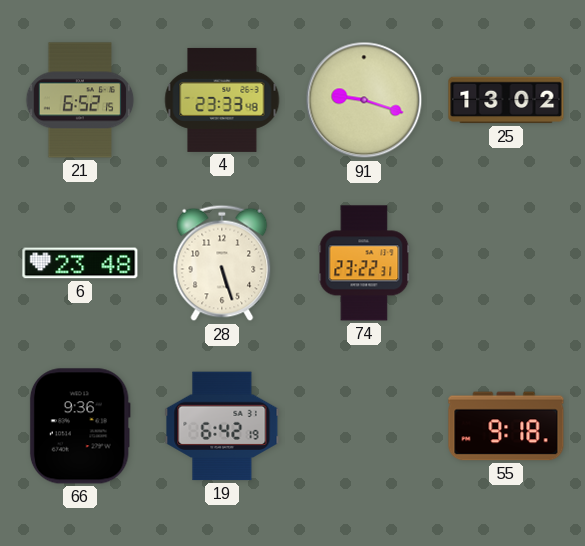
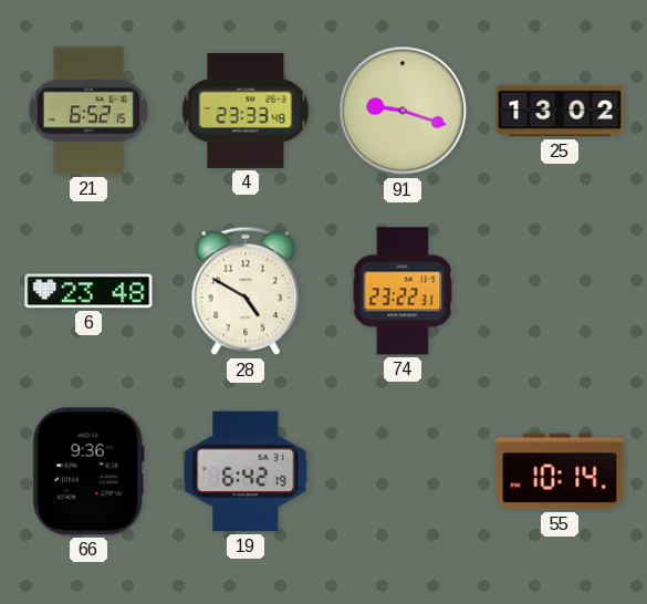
28: 5:27 -> 4:50 (246, 291)
55: 9:18 -> 10:14 (560, 471)
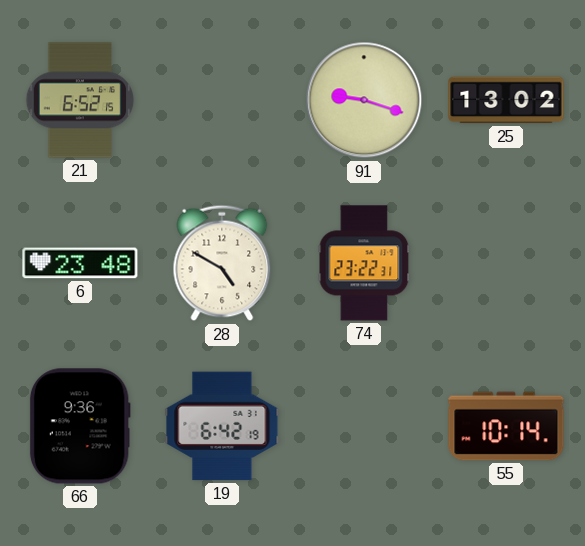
4: 23:33 -> none (246, 111)
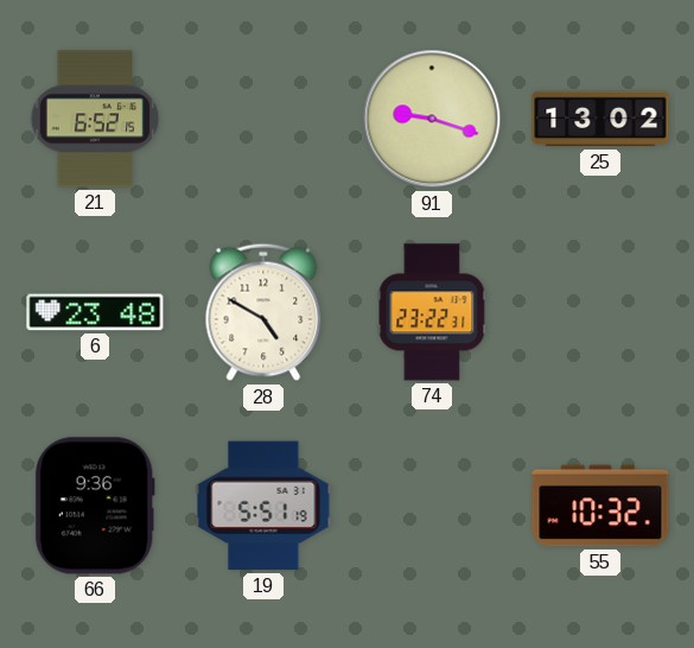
19: 6:42 -> 5:51 (263, 506)
55: 10:14 -> 10:32 (600, 506)
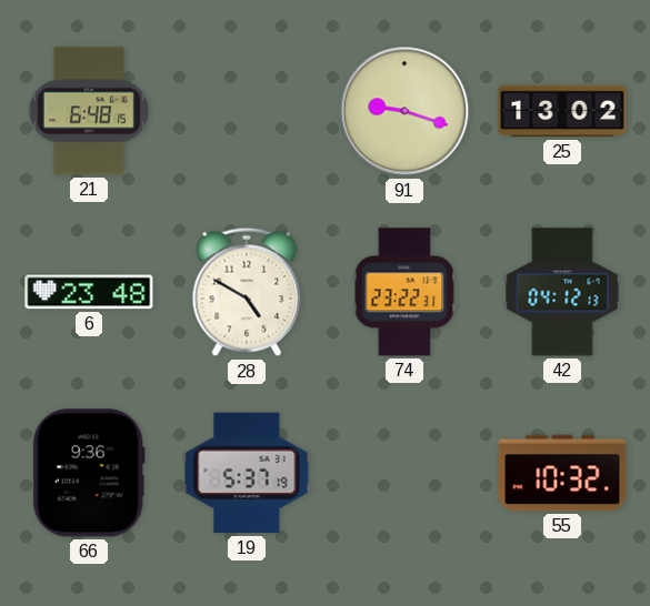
21: 6:52 -> 6:48 (89, 111)
42: none -> 04:12 (562, 292)
19: 5:51 -> 5:37 (247, 473)
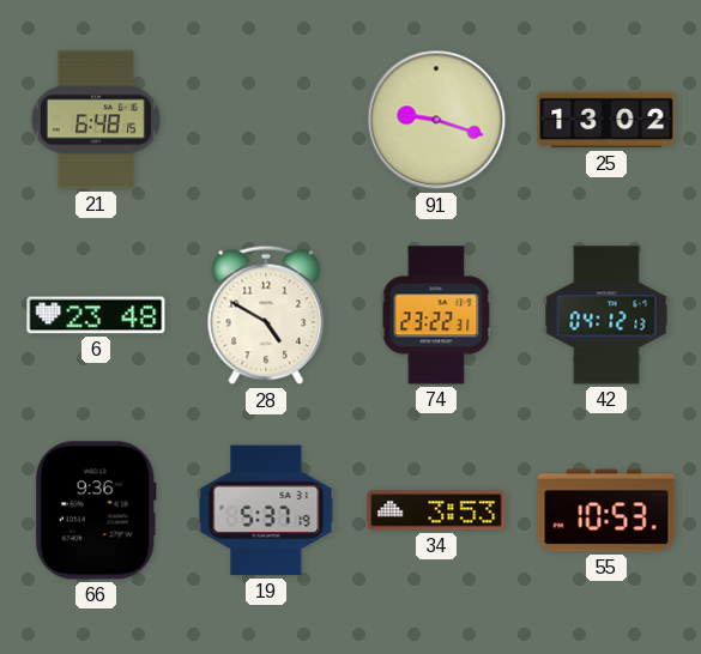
34: none -> 3:53 (436, 510)
55: 10:32 -> 10:53 (606, 510)
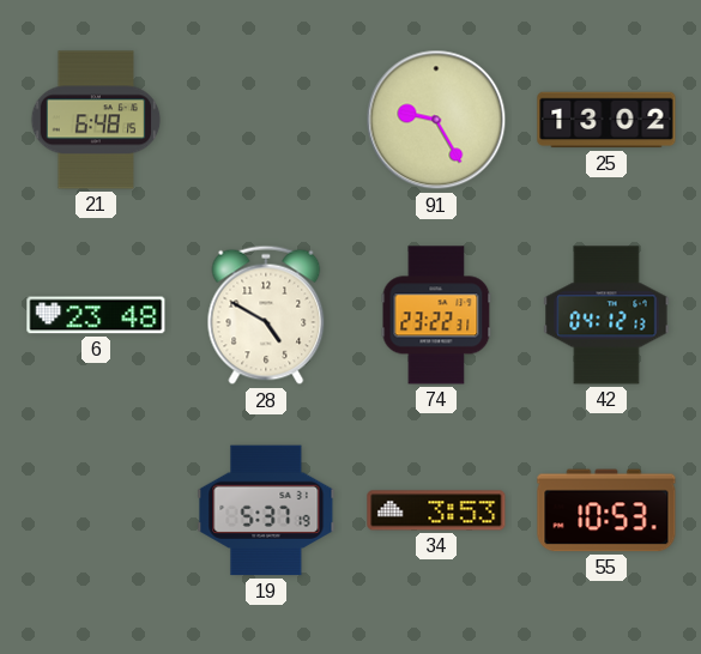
91: 9:18 -> 9:25 (436, 120)
66: 9:36 -> none (96, 510)
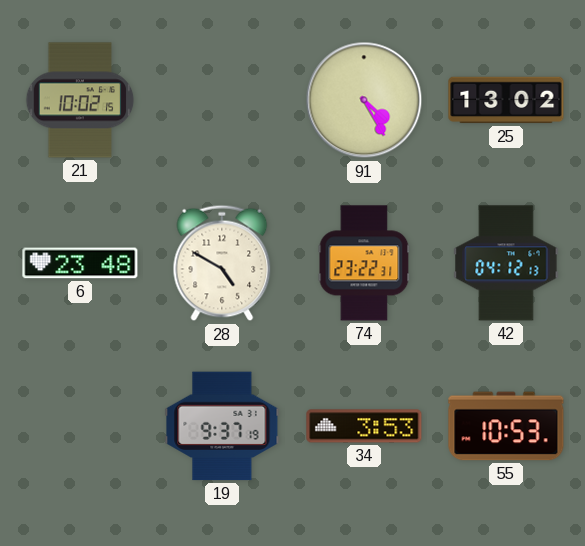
21: 6:48 -> 10:02 (80, 100)
91: 9:25 -> 4:25 (364, 100)
19: 5:37 -> 9:37 (222, 426)
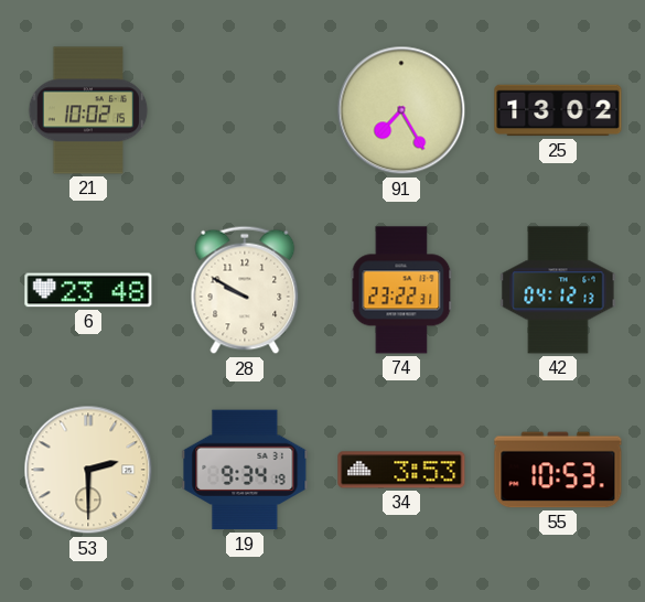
91: 4:25 -> 7:25 (401, 110)
28: 4:50 -> 9:50 (245, 290)
53: none -> 2:30 (88, 470)
19: 9:37 -> 9:34 (245, 470)
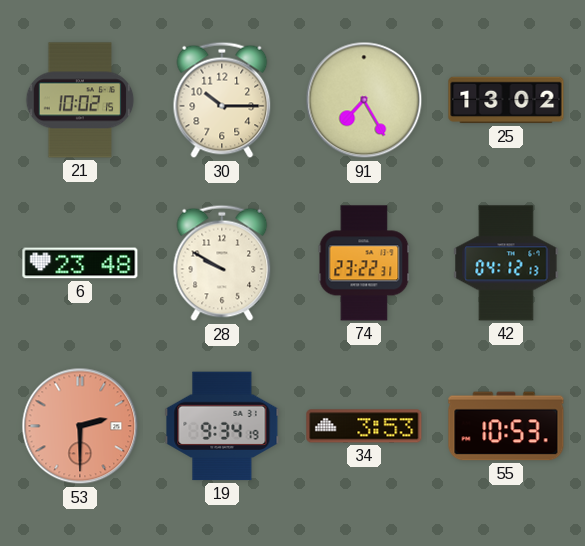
30: none -> 10:15 (222, 100)
53 dial: cream -> salmon (80, 426)
